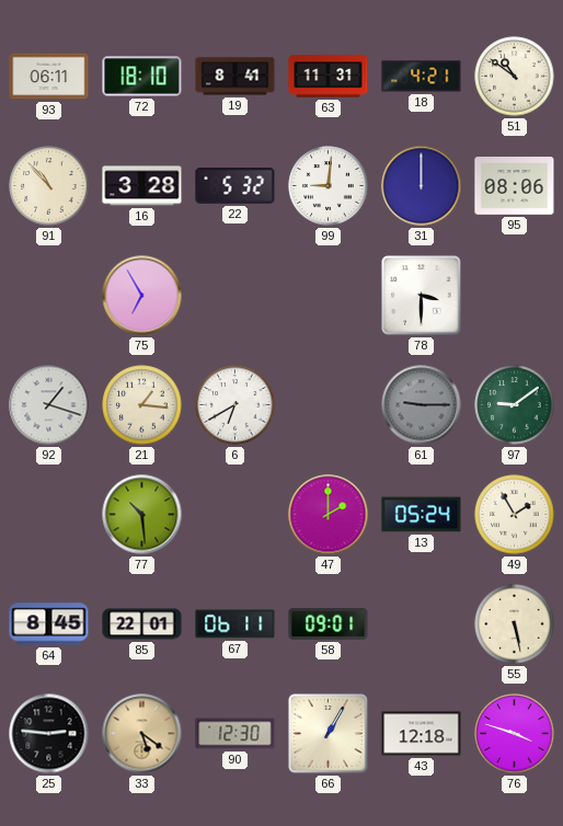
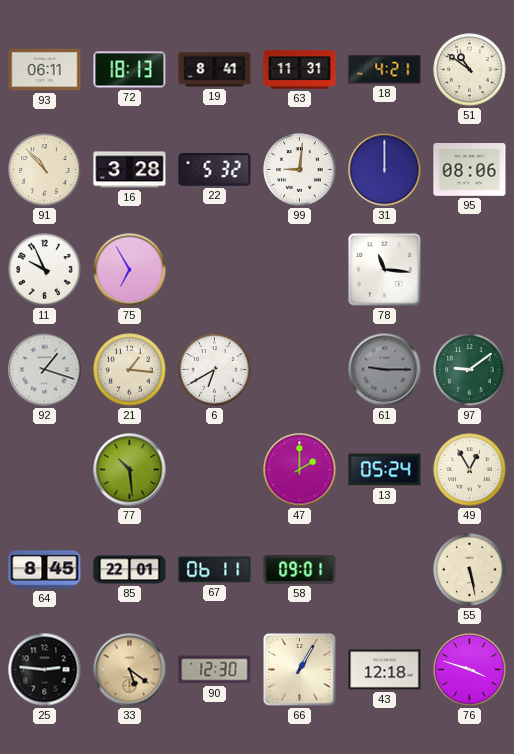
72: 18:10 -> 18:13 (130, 70)
11: none -> 9:56 (45, 270)
78: 3:30 -> 11:16 (385, 270)
49: 1:55 -> 12:55 (470, 470)
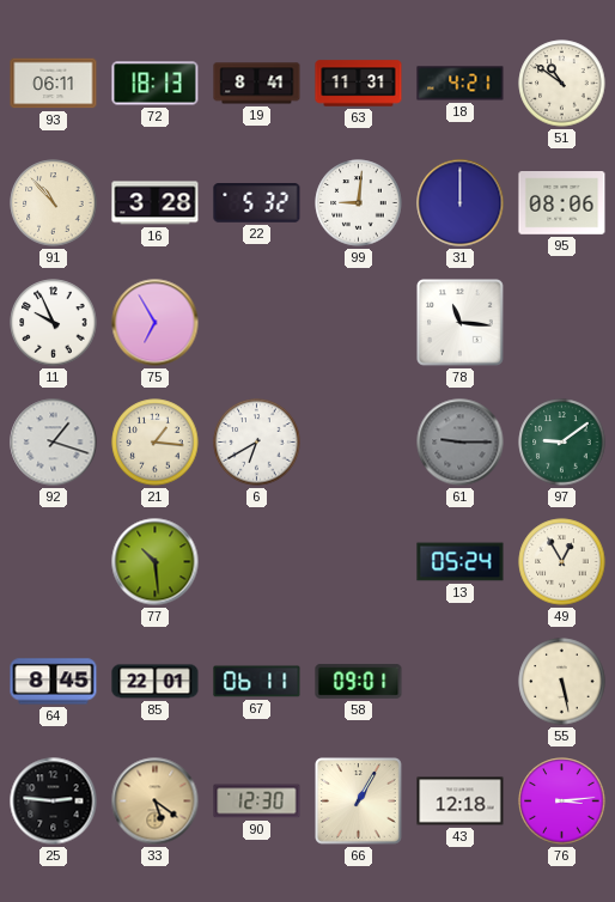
47: 2:00 -> none (300, 470)
76: 3:48 -> 3:14 (562, 802)
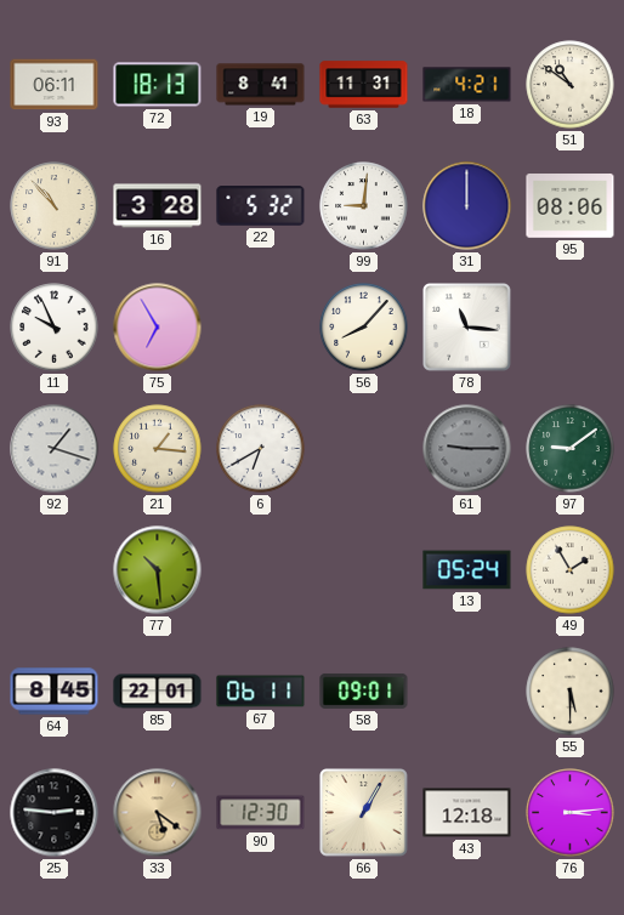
56: none -> 8:07 (364, 328)
49: 12:55 -> 1:55 (571, 570)
55: 5:28 -> 5:30 (571, 692)
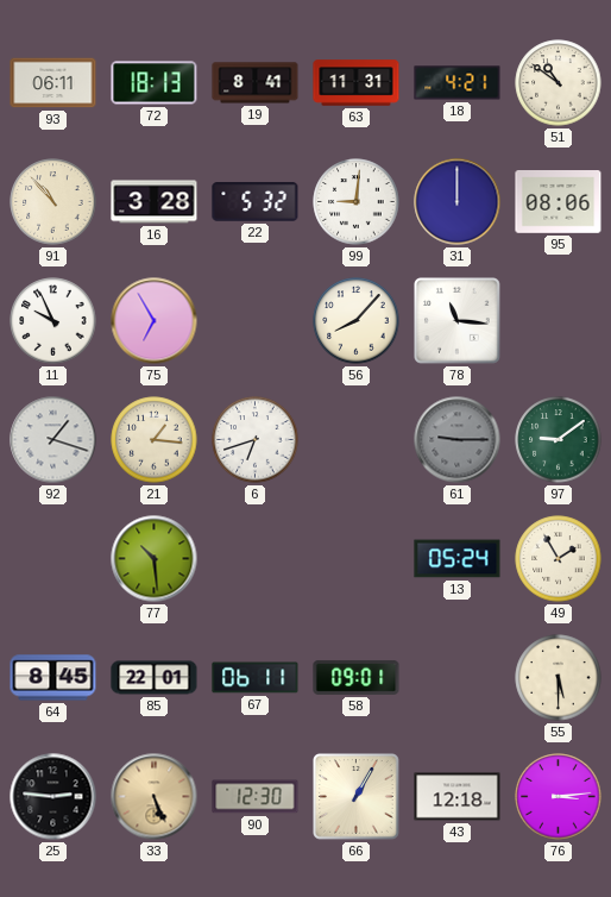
6: 6:40 -> 6:42 (256, 440)
33: 5:21 -> 5:26 (155, 797)
